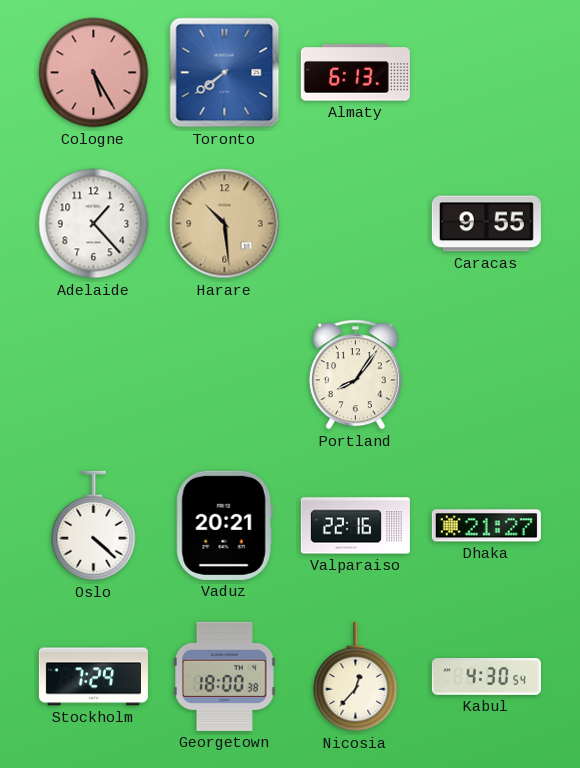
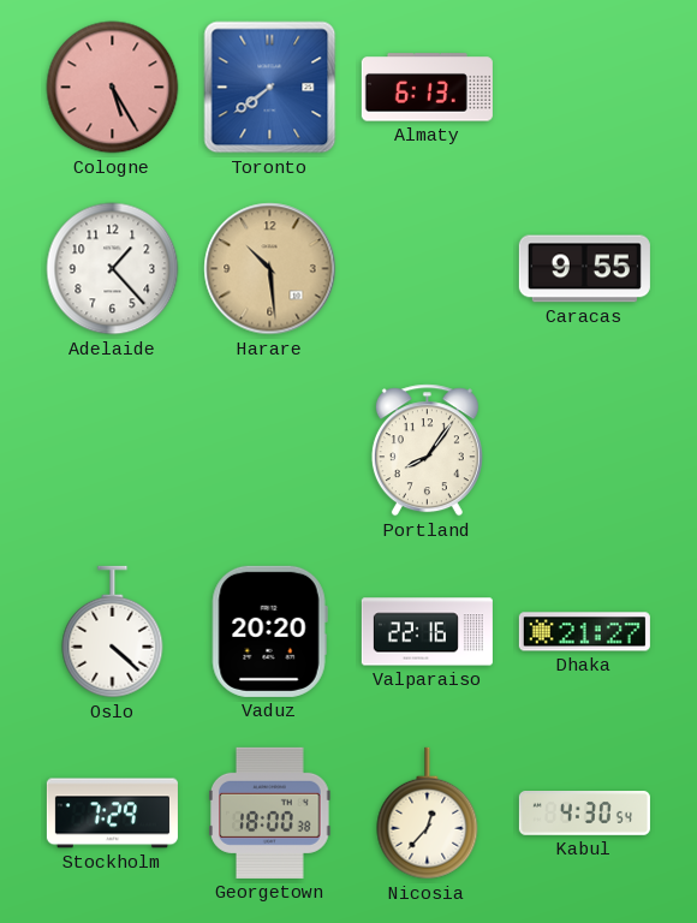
Vaduz: 20:21 -> 20:20 (269, 631)
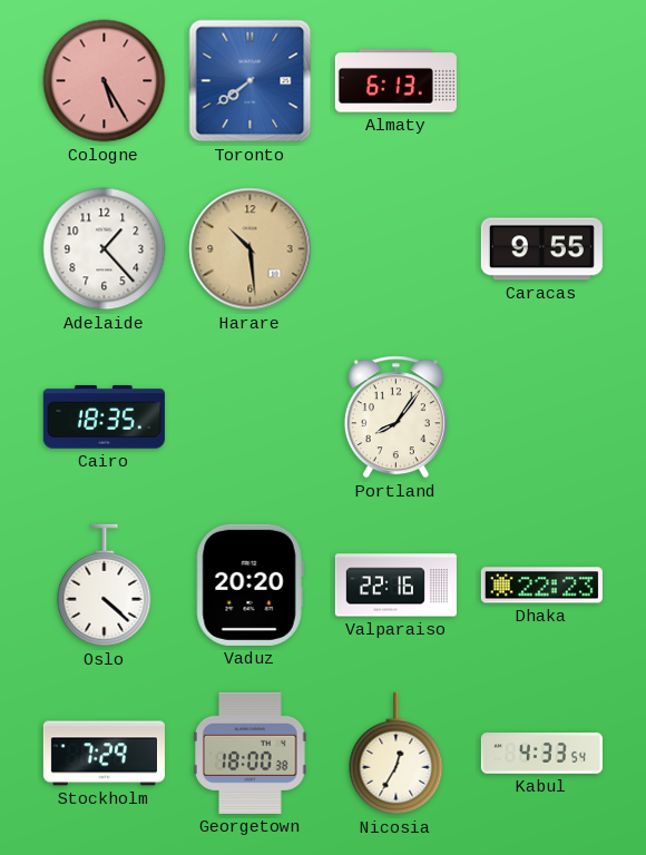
Cairo: none -> 18:35 (104, 417)
Dhaka: 21:27 -> 22:23 (541, 586)
Nicosia: 12:37 -> 12:35 (397, 754)
Kabul: 4:30 -> 4:33 (541, 754)
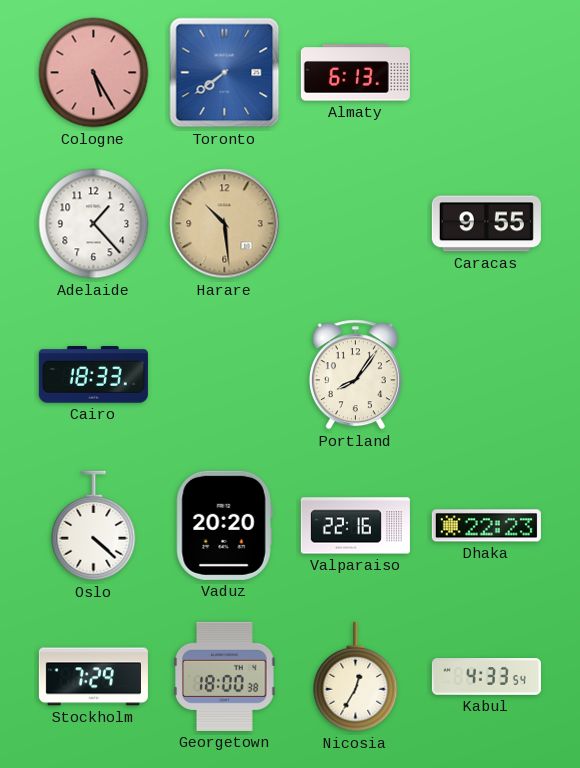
Cairo: 18:35 -> 18:33 (93, 375)
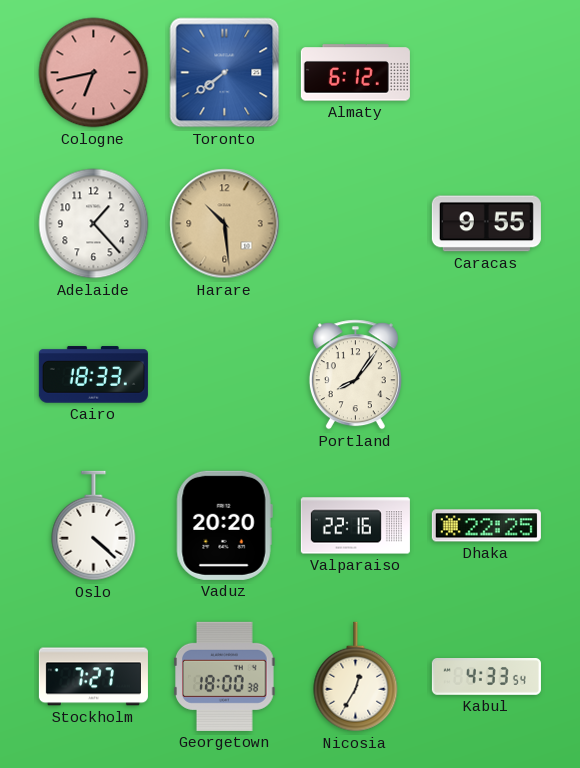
Cologne: 5:25 -> 6:43 (94, 73)
Almaty: 6:13 -> 6:12 (355, 73)
Dhaka: 22:23 -> 22:25 (486, 526)
Stockholm: 7:29 -> 7:27 (93, 677)
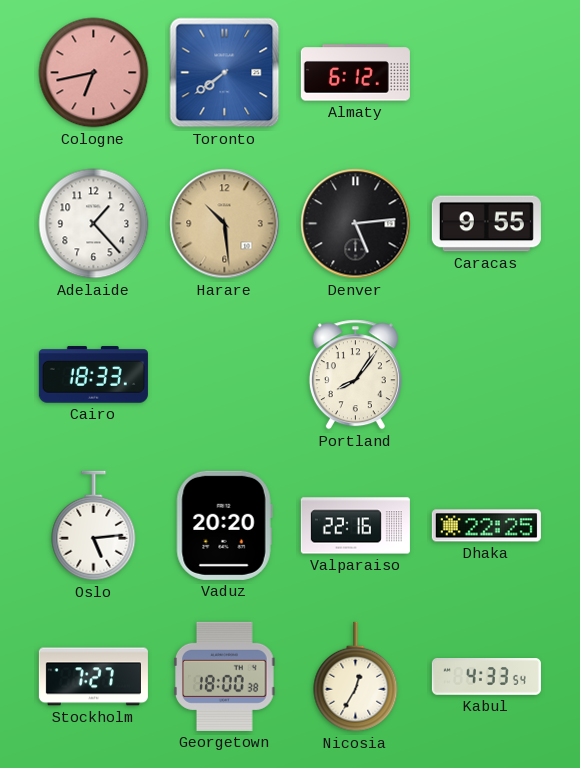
Denver: none -> 5:14 (356, 224)
Oslo: 4:22 -> 5:14 (94, 526)
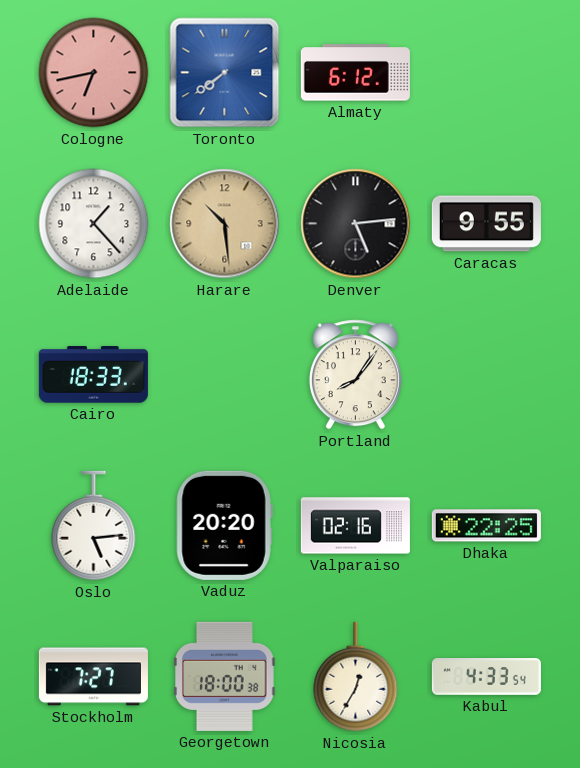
Valparaiso: 22:16 -> 02:16 (355, 526)
